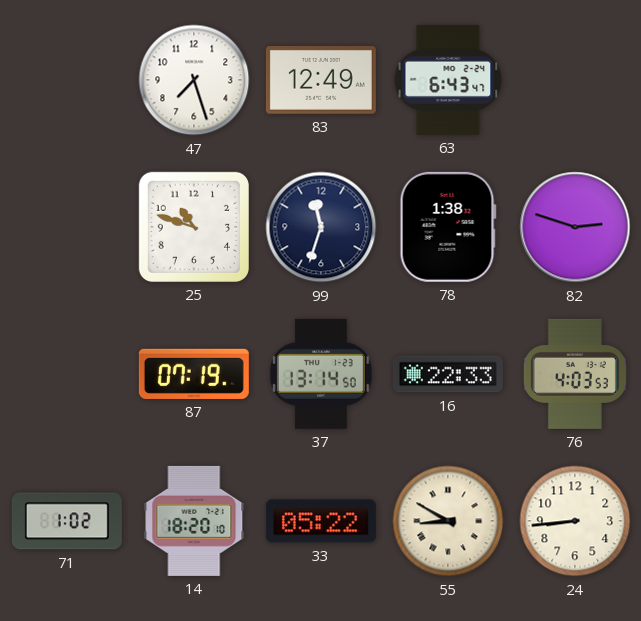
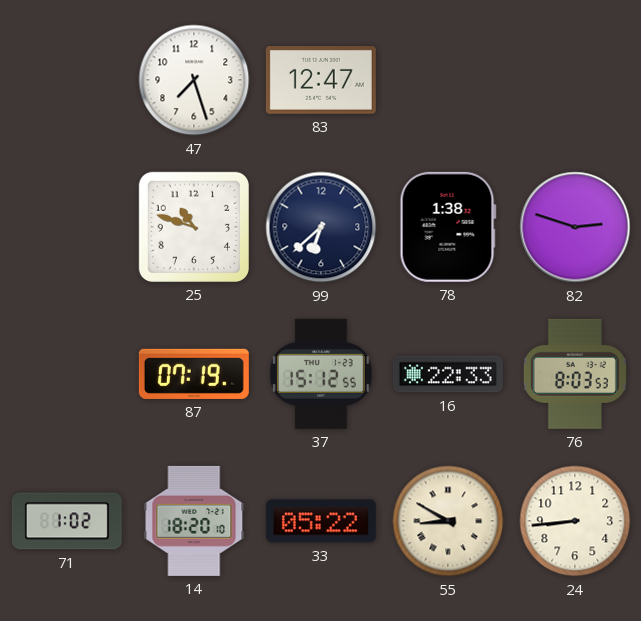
83: 12:49 -> 12:47 (321, 81)
63: 6:43 -> none (448, 80)
99: 11:33 -> 6:38 (321, 227)
37: 13:14 -> 15:12 (321, 374)
76: 4:03 -> 8:03 (575, 374)
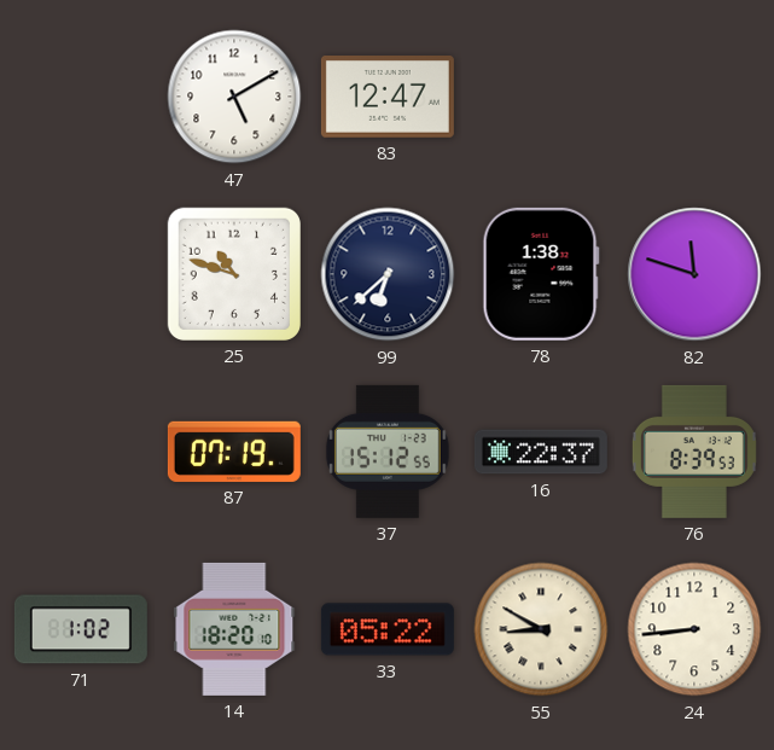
47: 7:27 -> 5:10 (234, 97)
82: 2:48 -> 11:48 (694, 274)
16: 22:33 -> 22:37 (541, 452)
76: 8:03 -> 8:39 (694, 452)
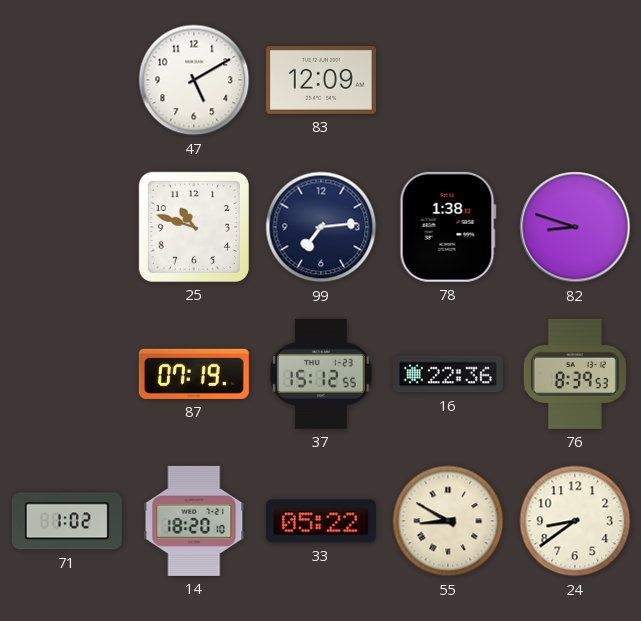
83: 12:47 -> 12:09 (321, 81)
99: 6:38 -> 7:14 (321, 227)
82: 11:48 -> 8:48 (575, 227)
16: 22:37 -> 22:36 (448, 374)
24: 8:44 -> 8:39 (575, 521)
